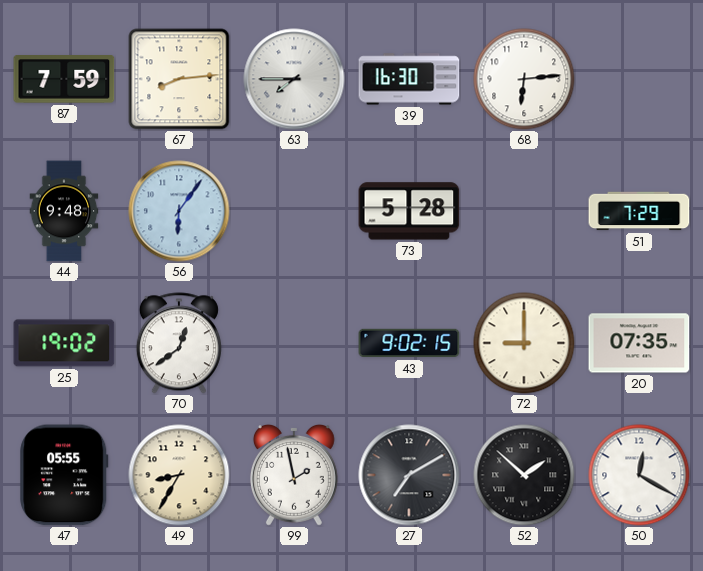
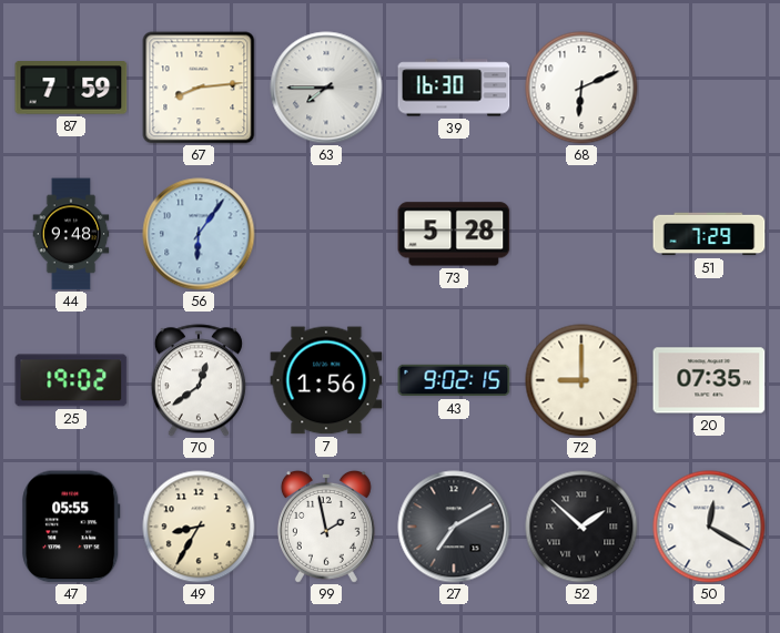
68: 6:14 -> 6:11 (581, 88)
7: none -> 1:56 (326, 380)
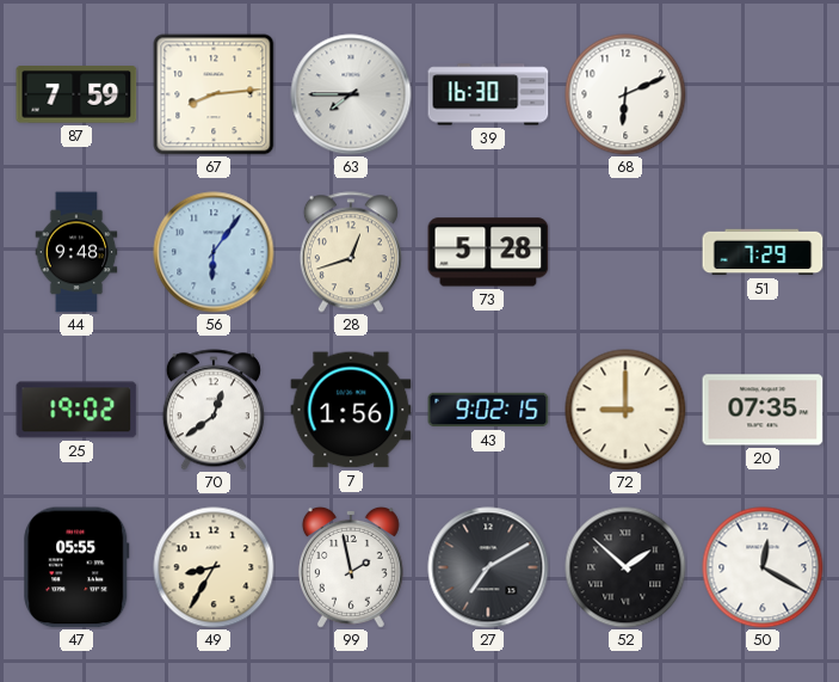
28: none -> 12:42 (351, 252)
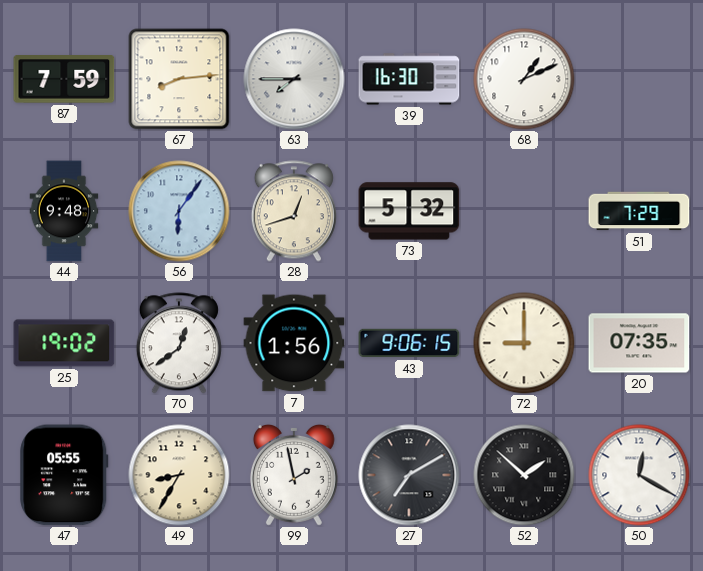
68: 6:11 -> 1:11 (524, 79)
73: 5:28 -> 5:32 (409, 211)
43: 9:02 -> 9:06 (409, 343)
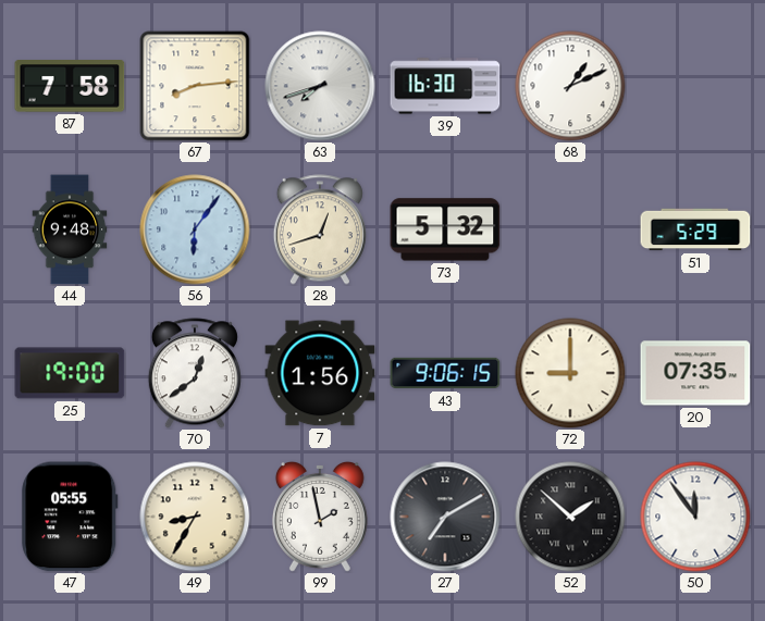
87: 7:59 -> 7:58 (70, 86)
63: 7:45 -> 7:42 (320, 86)
51: 7:29 -> 5:29 (695, 229)
25: 19:02 -> 19:00 (70, 373)
50: 12:20 -> 11:54 (695, 517)
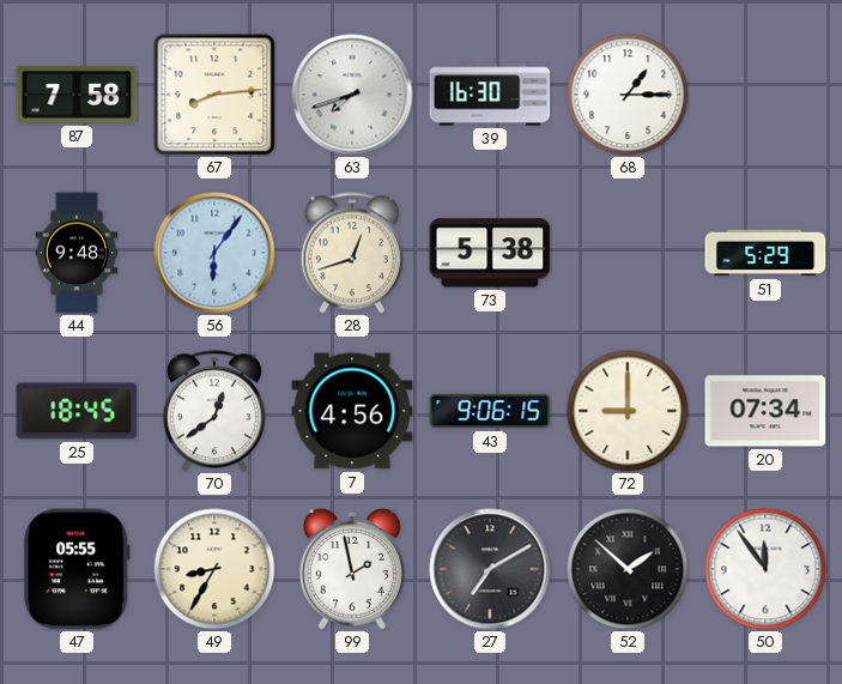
68: 1:11 -> 1:15 (628, 95)
73: 5:32 -> 5:38 (490, 253)
25: 19:00 -> 18:45 (77, 411)
7: 1:56 -> 4:56 (352, 411)
20: 07:35 -> 07:34 (765, 411)
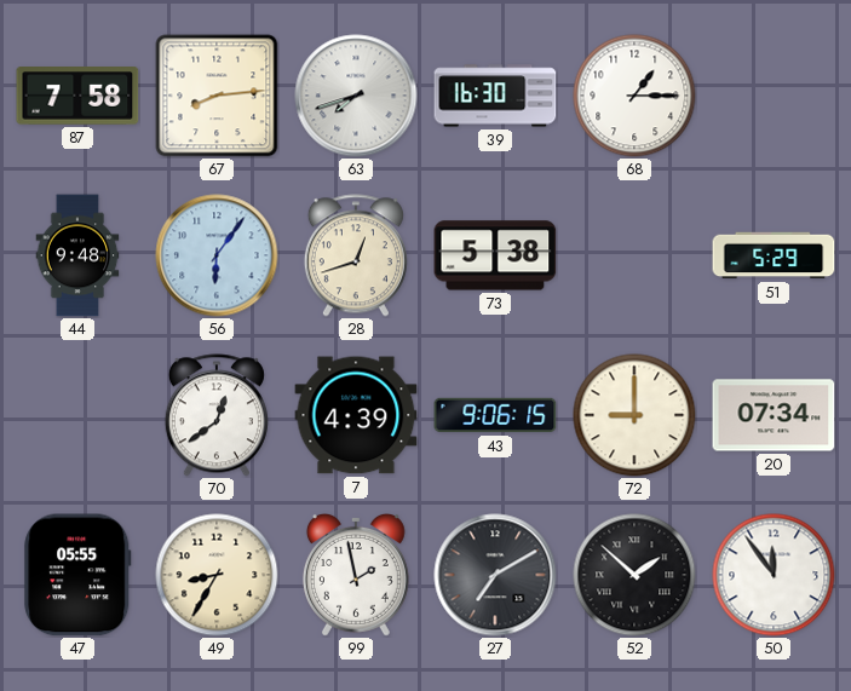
25: 18:45 -> none (77, 411)
7: 4:56 -> 4:39 (356, 415)
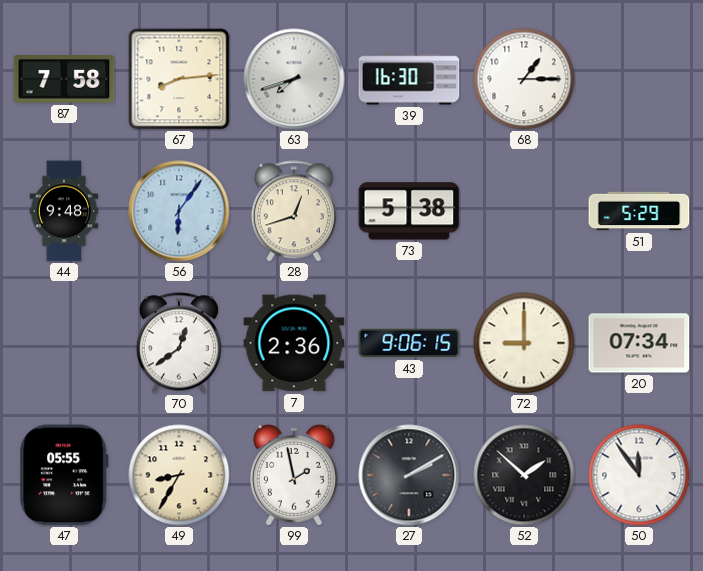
7: 4:39 -> 2:36 (294, 343)
27: 7:10 -> 2:10 (409, 475)
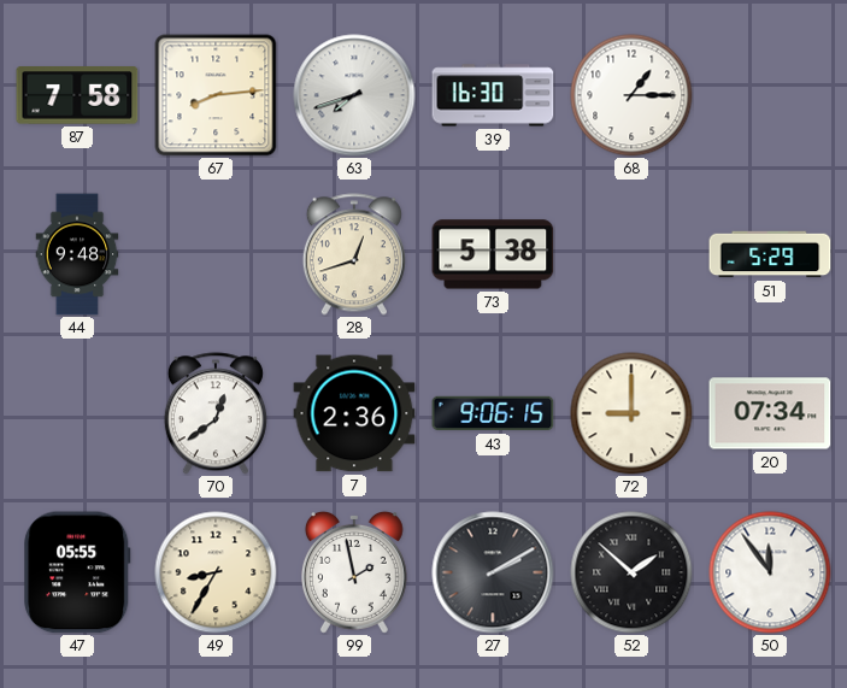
56: 6:06 -> none (179, 211)
